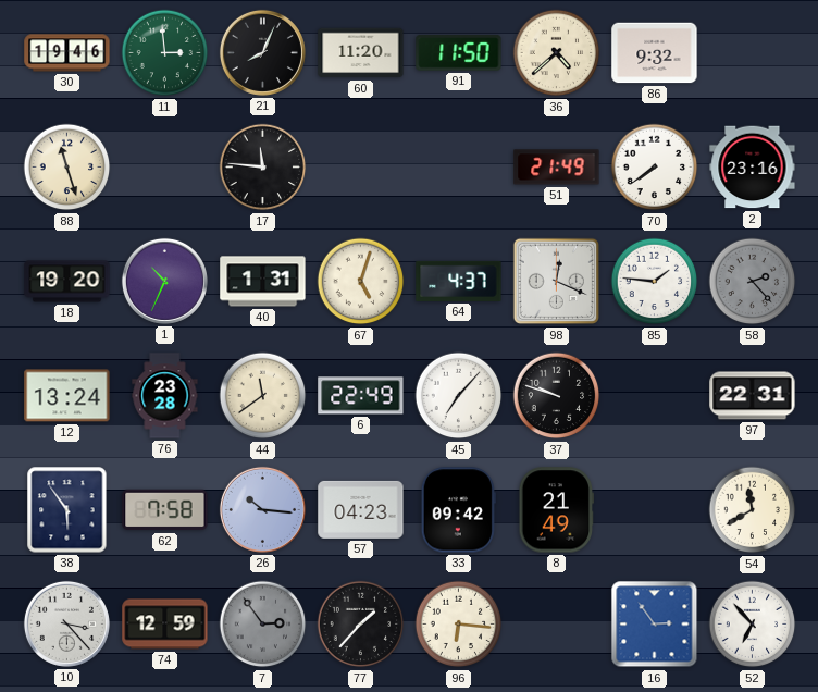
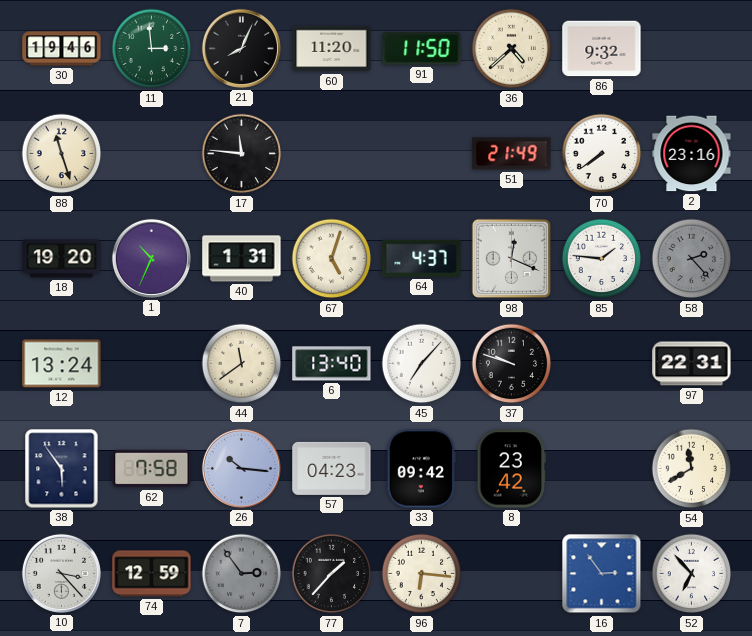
76: 23:28 -> none (165, 396)
6: 22:49 -> 13:40 (332, 364)
8: 21:49 -> 23:42 (512, 469)
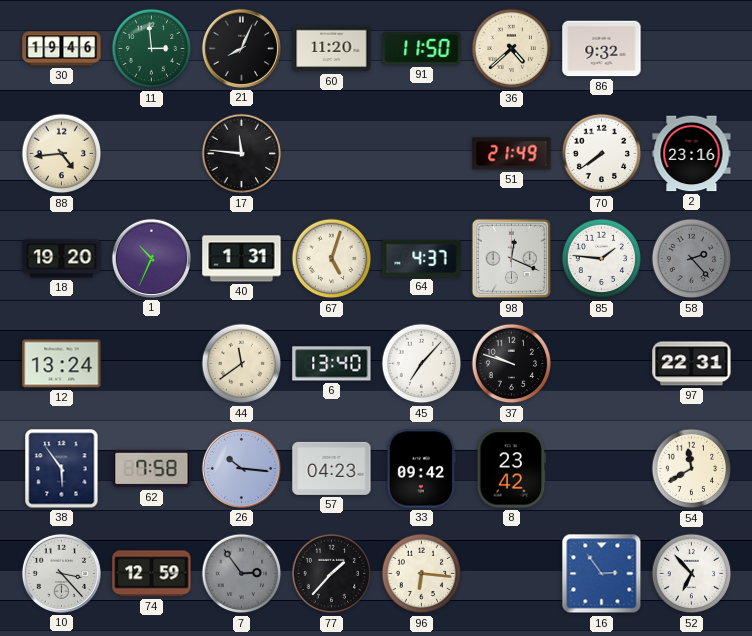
88: 11:27 -> 4:44 (62, 154)
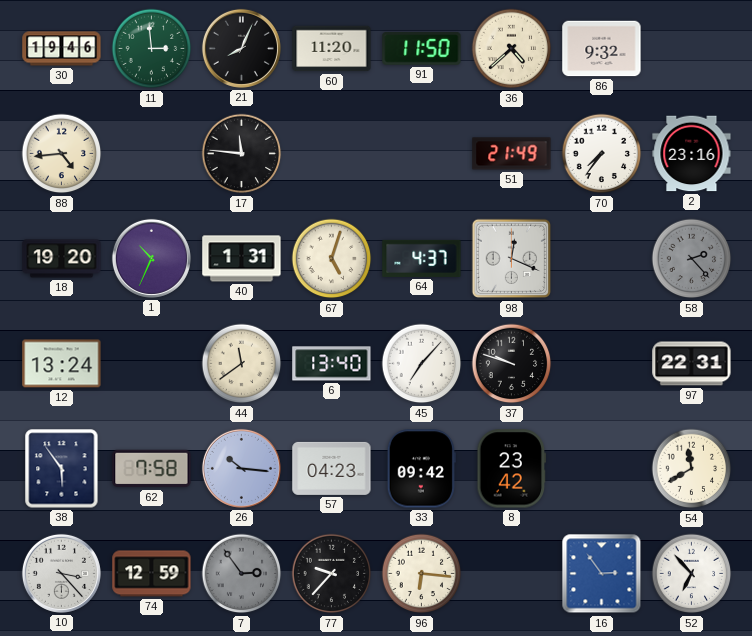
70: 7:39 -> 7:36 (602, 154)
85: 1:46 -> none (602, 259)
77: 1:37 -> 9:37 (332, 574)
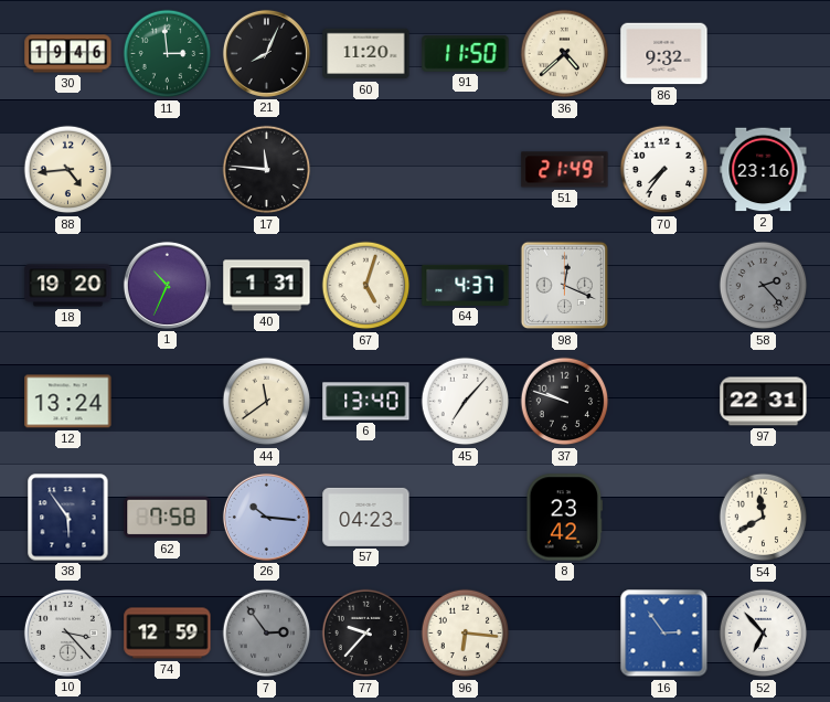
33: 09:42 -> none (421, 469)
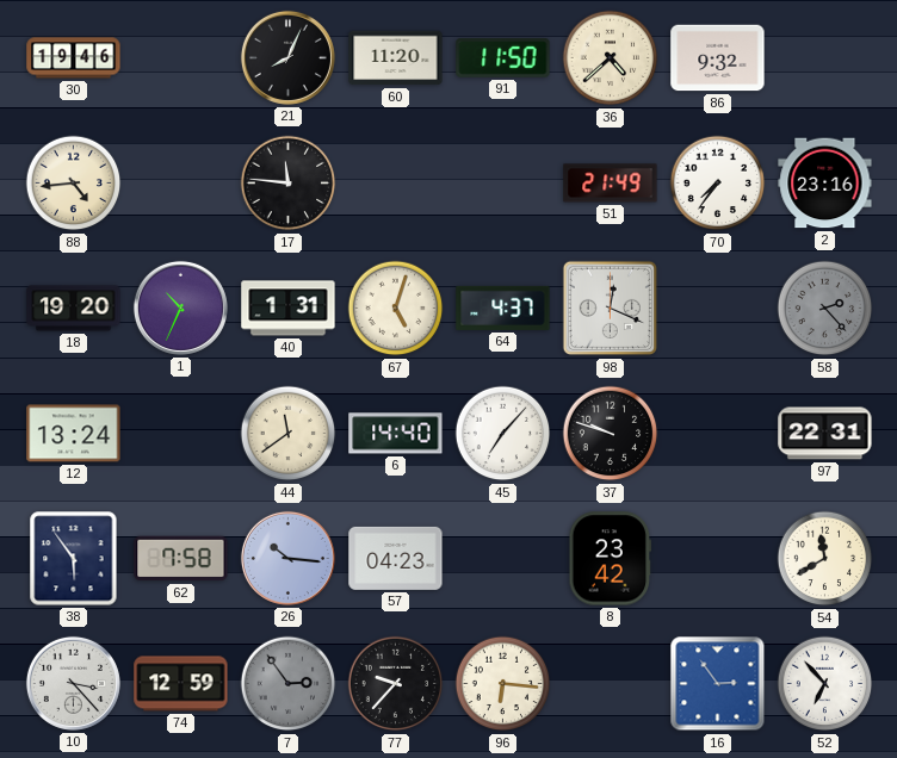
11: 2:59 -> none (168, 54)
6: 13:40 -> 14:40 (396, 434)
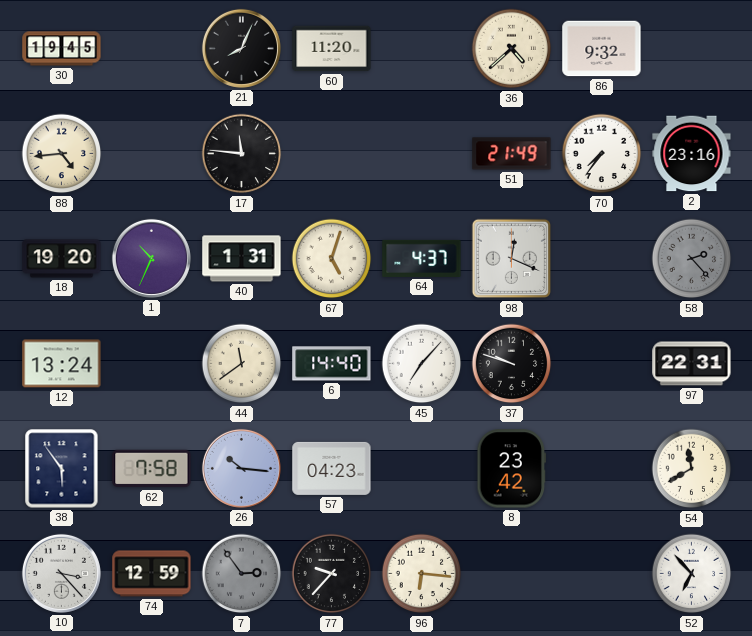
30: 19:46 -> 19:45 (62, 49)
91: 11:50 -> none (503, 58)
16: 2:54 -> none (718, 684)
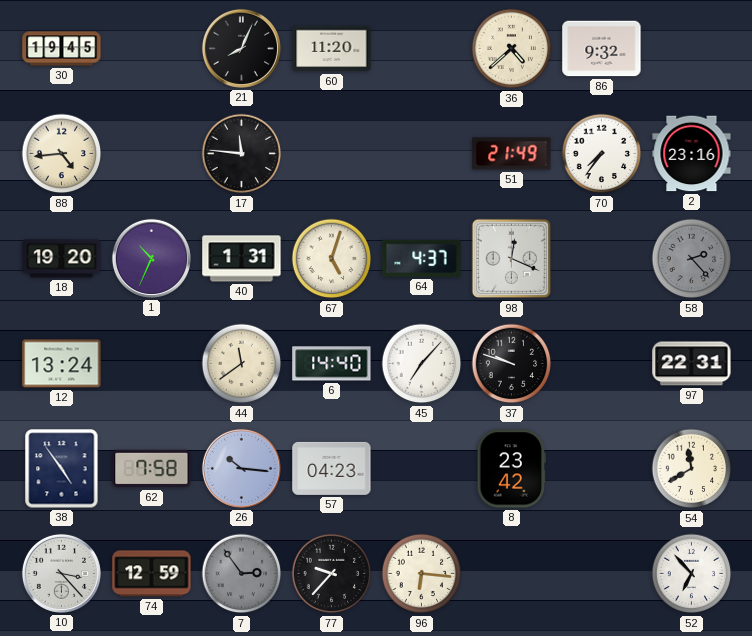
38: 5:54 -> 4:54 (62, 469)
